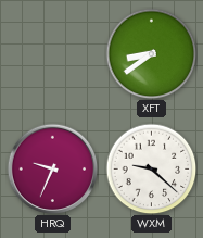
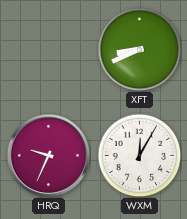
XFT: 8:39 -> 8:41 (139, 49)
WXM: 9:22 -> 12:05 (139, 155)
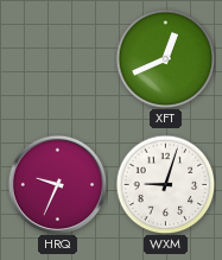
XFT: 8:41 -> 12:41 (165, 58)
WXM: 12:05 -> 9:03 (165, 184)
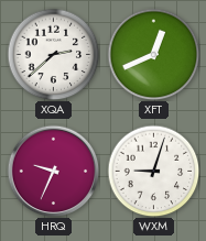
XQA: none -> 2:38 (53, 54)
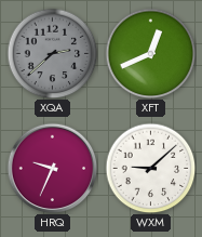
XQA dial: white -> grey (52, 53)
WXM: 9:03 -> 9:08 (150, 168)
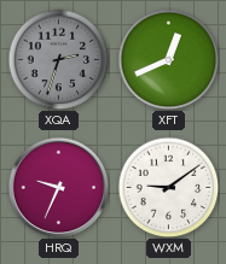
XQA: 2:38 -> 2:33 (58, 59)
WXM: 9:08 -> 9:09 (168, 187)
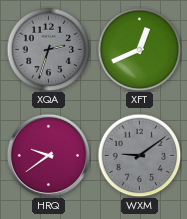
HRQ: 9:34 -> 9:39 (48, 155)
WXM dial: white -> grey (139, 155)
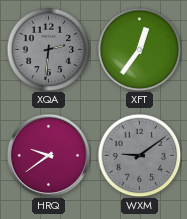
XQA: 2:33 -> 2:31 (48, 49)
XFT: 12:41 -> 12:36 (139, 49)
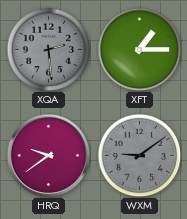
XQA: 2:31 -> 2:29 (48, 49)
XFT: 12:36 -> 1:15 (139, 49)
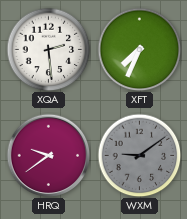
XQA dial: grey -> white (48, 49)
XFT: 1:15 -> 7:34 (139, 49)
